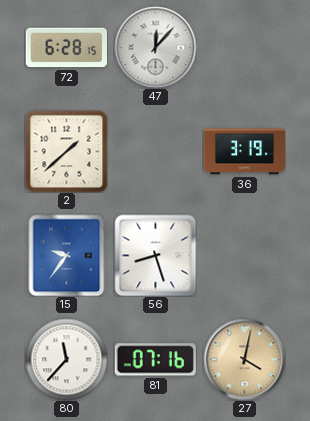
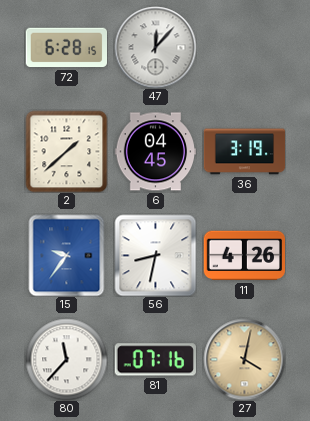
6: none -> 04:45 (155, 152)
56: 8:27 -> 8:32 (155, 255)
11: none -> 4:26 (244, 256)
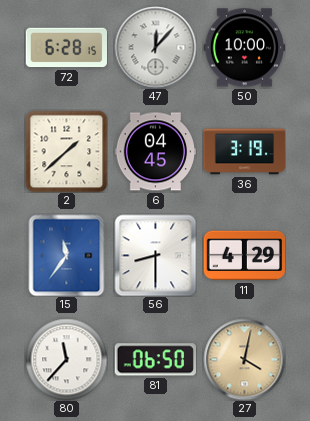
50: none -> 10:00 (244, 48)
15: 9:36 -> 11:36 (67, 255)
56: 8:32 -> 8:30 (155, 255)
11: 4:26 -> 4:29 (244, 256)
81: 07:16 -> 06:50 (155, 360)
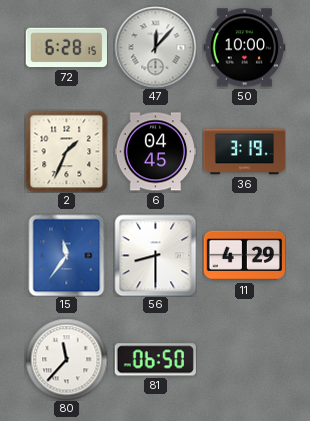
2: 1:38 -> 1:34 (66, 151)
27: 4:02 -> none (244, 359)
